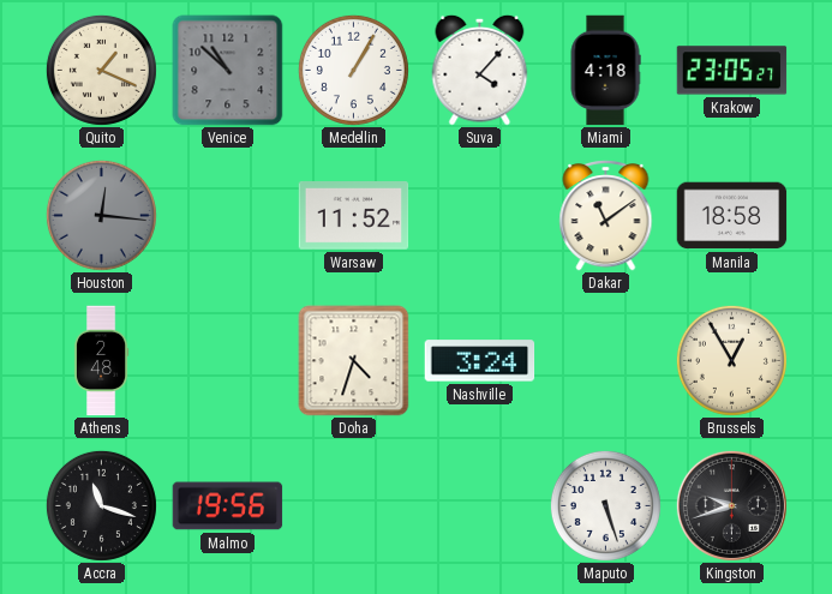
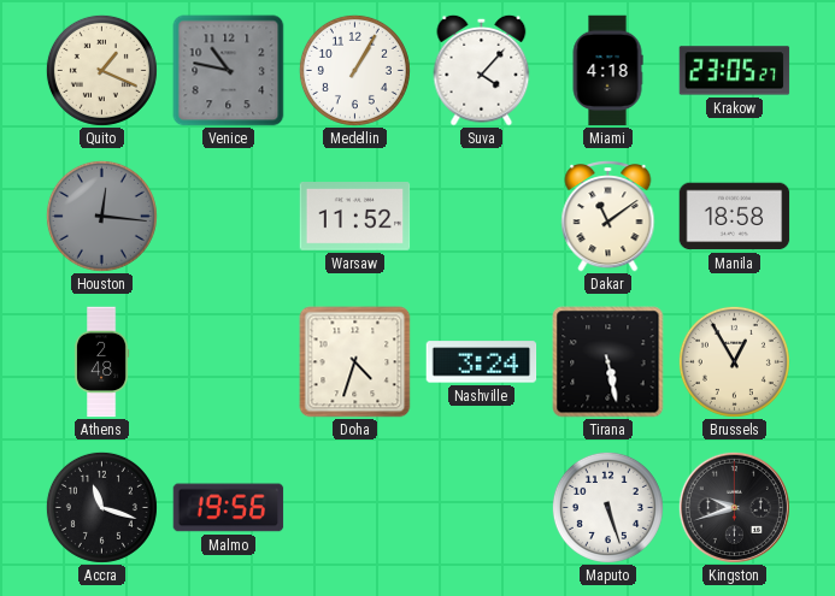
Venice: 10:52 -> 10:47 (229, 71)
Tirana: none -> 5:28 (608, 362)
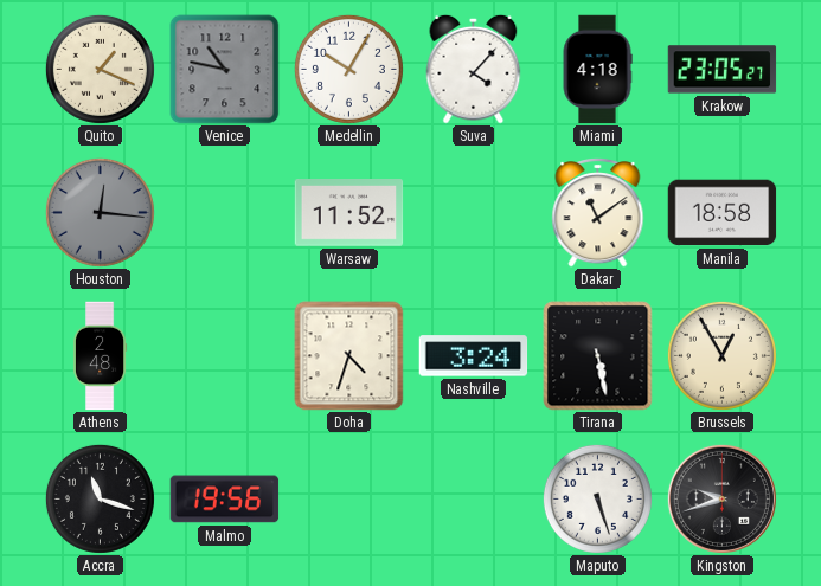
Medellin: 1:05 -> 10:05 (348, 69)
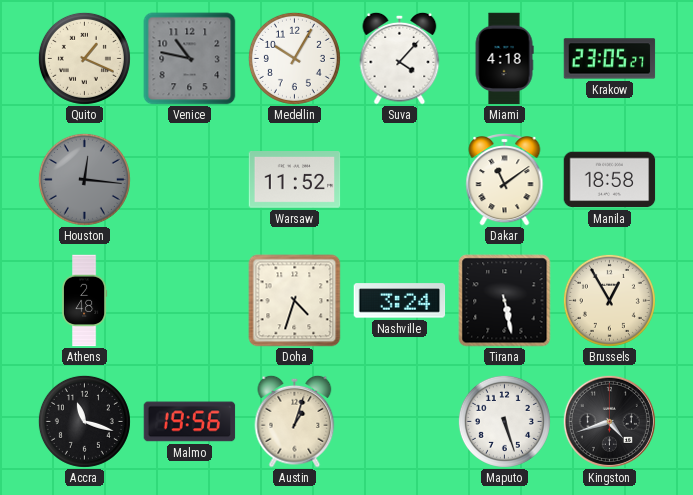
Austin: none -> 1:03 (295, 421)
Kingston: 9:42 -> 4:42 (609, 421)
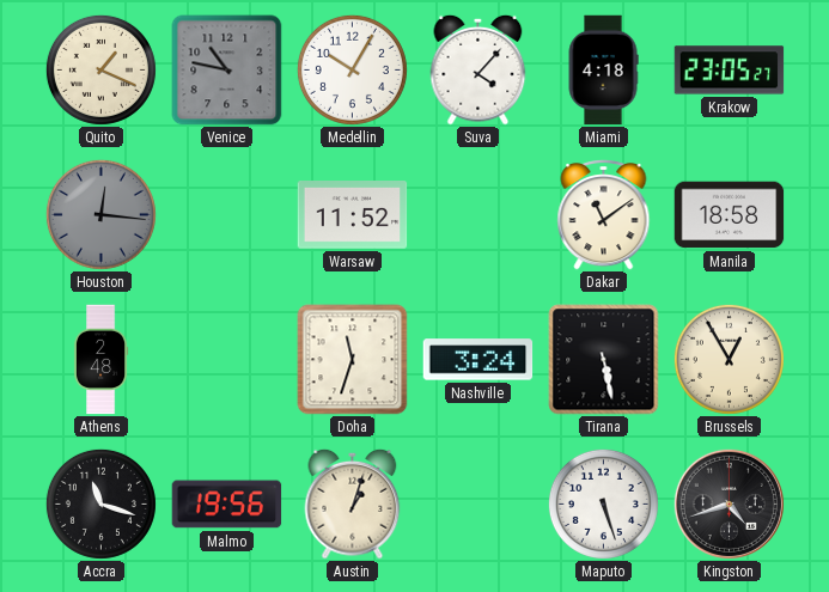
Doha: 4:33 -> 11:33 (353, 360)
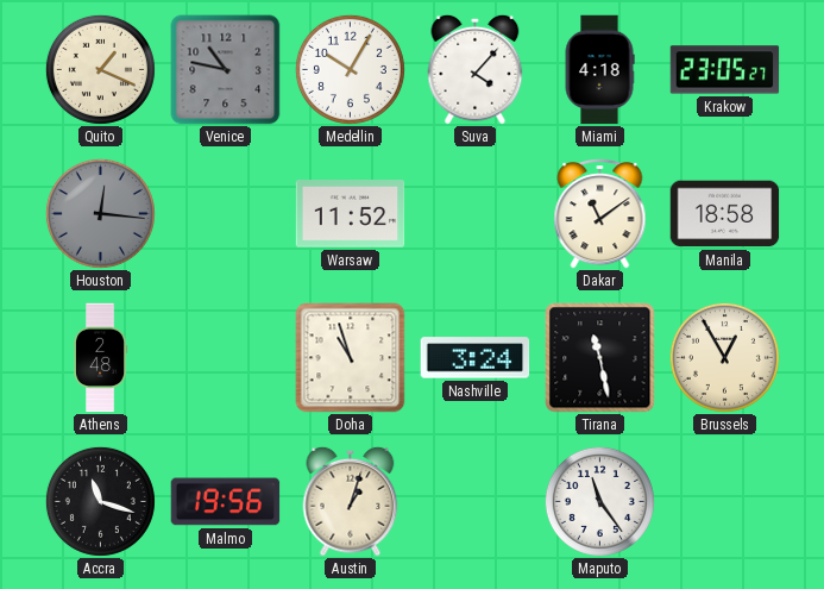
Doha: 11:33 -> 10:57 (351, 358)
Tirana: 5:28 -> 11:28 (600, 358)
Maputo: 5:27 -> 11:24 (599, 501)
Kingston: 4:42 -> none (729, 503)
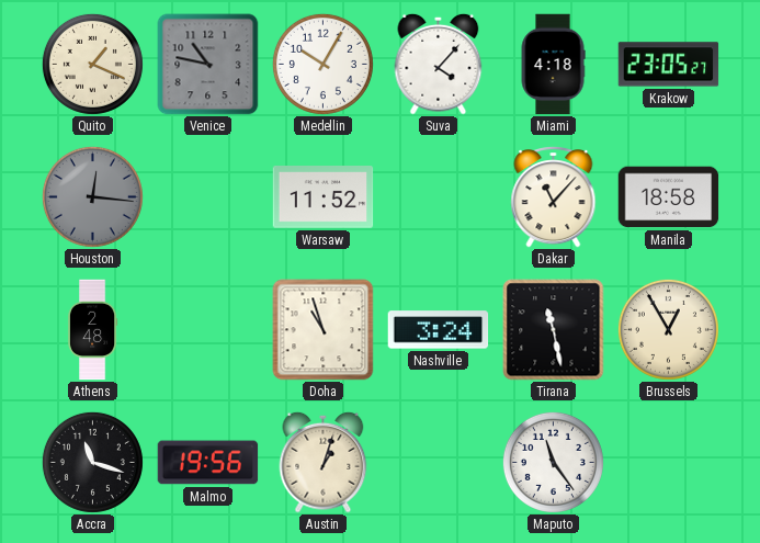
Dakar: 11:09 -> 11:07 (554, 197)
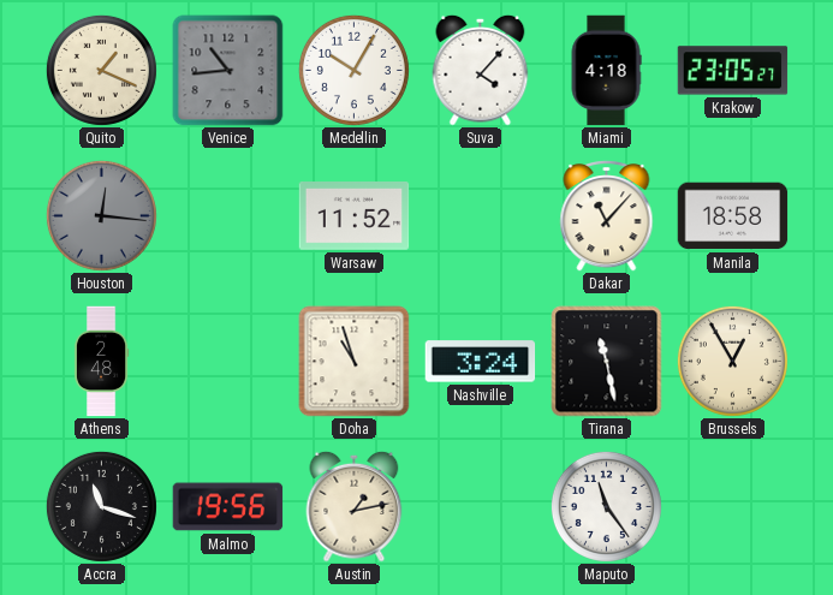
Venice: 10:47 -> 10:44 (228, 71)
Austin: 1:03 -> 1:13 (355, 506)
